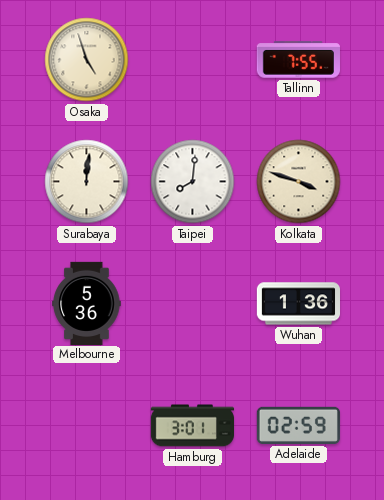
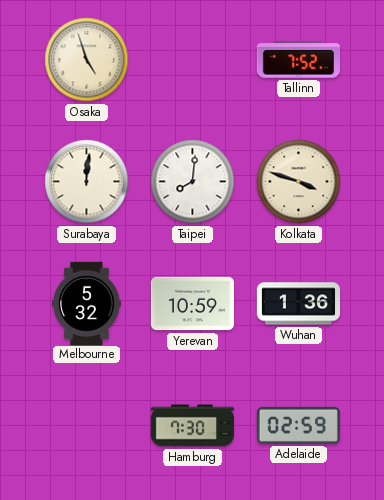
Tallinn: 7:55 -> 7:52 (298, 60)
Melbourne: 5:36 -> 5:32 (87, 303)
Yerevan: none -> 10:59 (192, 304)
Hamburg: 3:01 -> 7:30 (192, 426)
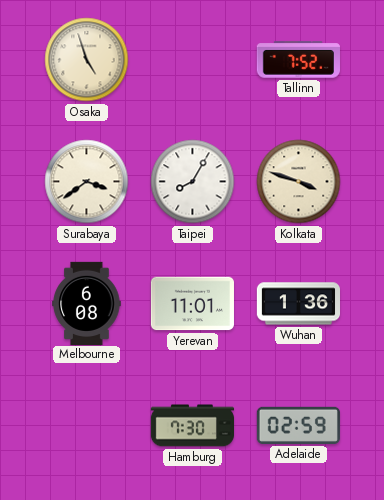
Surabaya: 12:01 -> 3:39 (87, 182)
Taipei: 8:01 -> 8:05 (193, 182)
Melbourne: 5:32 -> 6:08 (87, 303)
Yerevan: 10:59 -> 11:01 (192, 304)
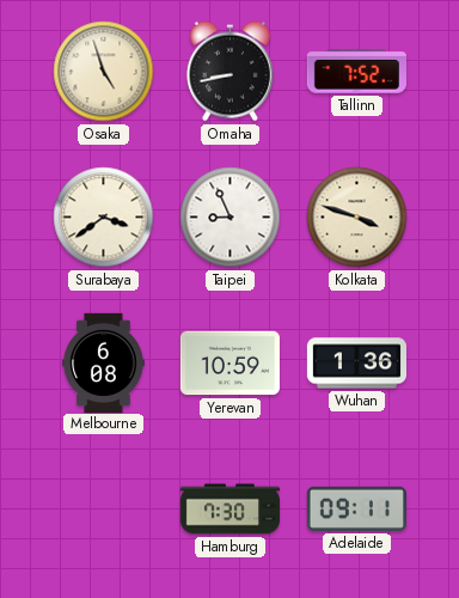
Omaha: none -> 8:43 (229, 72)
Taipei: 8:05 -> 8:56 (231, 218)
Yerevan: 11:01 -> 10:59 (229, 364)
Adelaide: 02:59 -> 09:11 (356, 508)
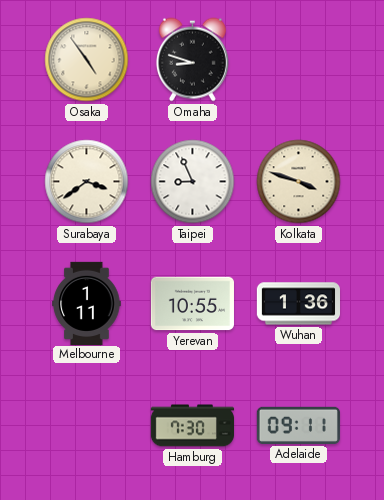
Osaka: 4:57 -> 4:54 (87, 60)
Omaha: 8:43 -> 8:48 (192, 60)
Tallinn: 7:52 -> none (356, 72)
Melbourne: 6:08 -> 1:11 (87, 303)
Yerevan: 10:59 -> 10:55 (192, 304)
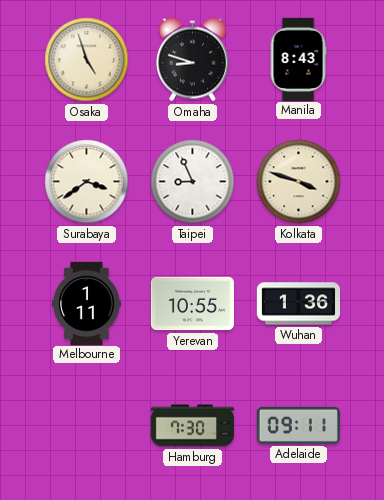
Osaka: 4:54 -> 4:57 (87, 60)
Manila: none -> 8:43 (298, 59)
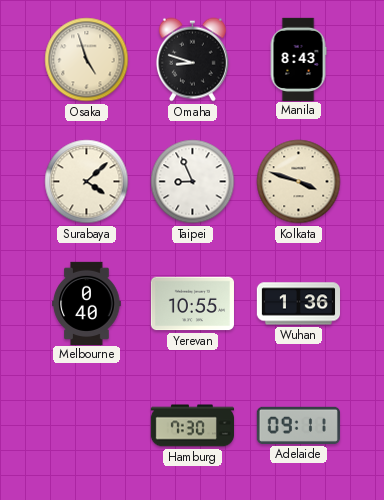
Surabaya: 3:39 -> 4:08 (87, 182)
Melbourne: 1:11 -> 0:40 (87, 303)
